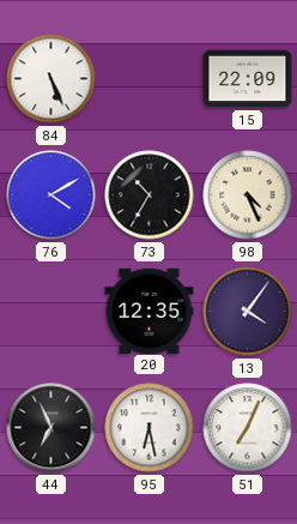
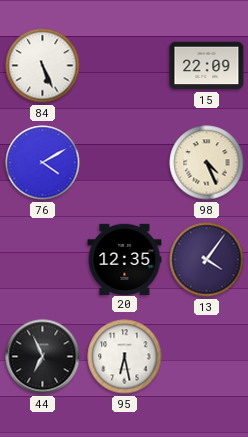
73: 10:35 -> none (150, 195)
51: 7:04 -> none (248, 428)
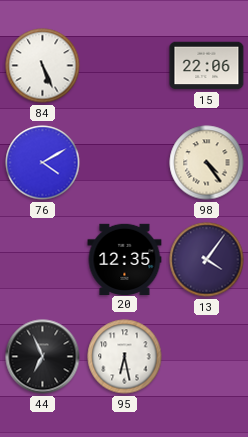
15: 22:09 -> 22:06 (207, 66)
98: 4:26 -> 4:24 (207, 163)
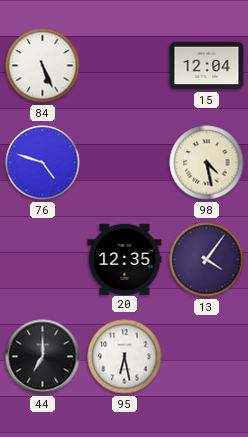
15: 22:06 -> 12:04 (207, 66)
76: 4:10 -> 4:48 (43, 163)
98: 4:24 -> 4:28 (207, 163)
44: 6:56 -> 7:00 (43, 357)
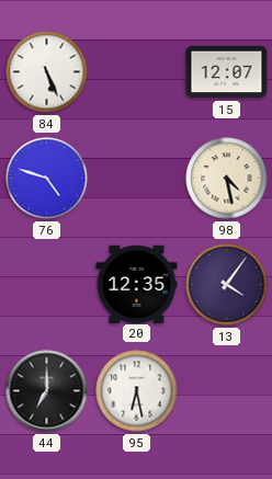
15: 12:04 -> 12:07 (227, 72)
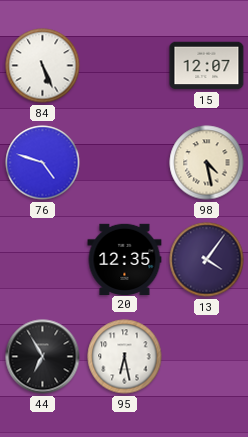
44: 7:00 -> 6:55 (43, 357)
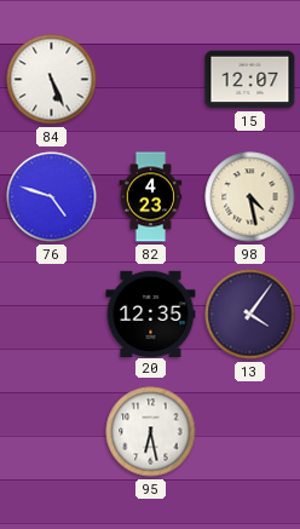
82: none -> 4:23 (151, 197)
44: 6:55 -> none (43, 357)
